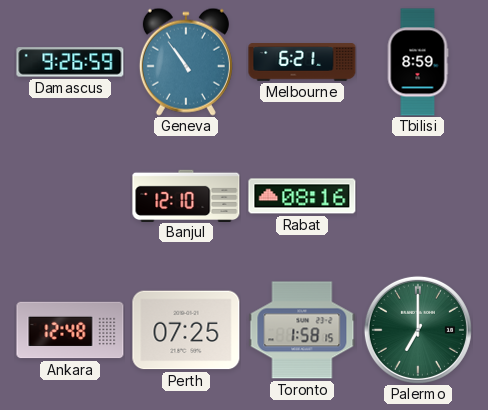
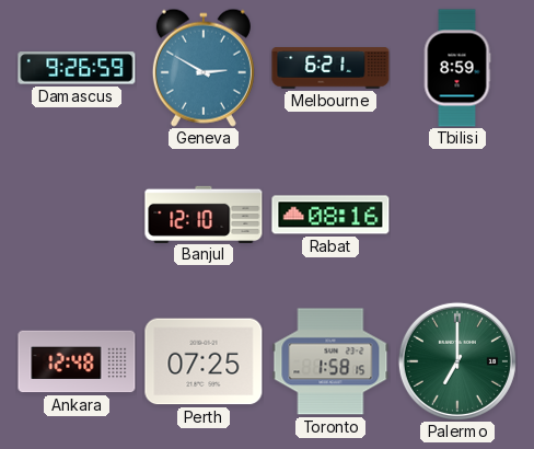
Geneva: 10:54 -> 2:50 (204, 68)
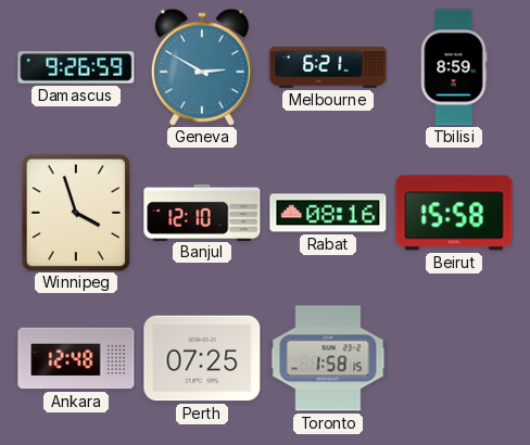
Winnipeg: none -> 3:57 (75, 212)
Beirut: none -> 15:58 (454, 213)
Palermo: 7:00 -> none (457, 361)
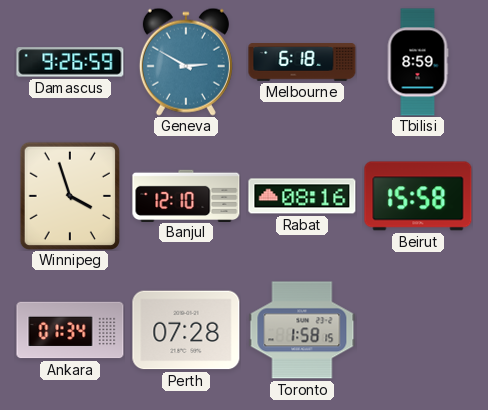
Melbourne: 6:21 -> 6:18 (302, 62)
Ankara: 12:48 -> 01:34 (70, 330)
Perth: 07:25 -> 07:28 (186, 330)
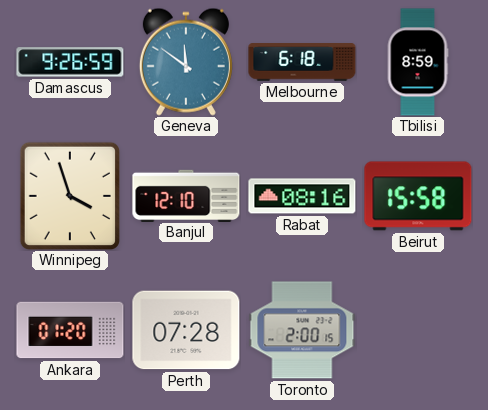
Geneva: 2:50 -> 11:51 (186, 62)
Ankara: 01:34 -> 01:20 (70, 330)
Toronto: 1:58 -> 2:00 (302, 330)
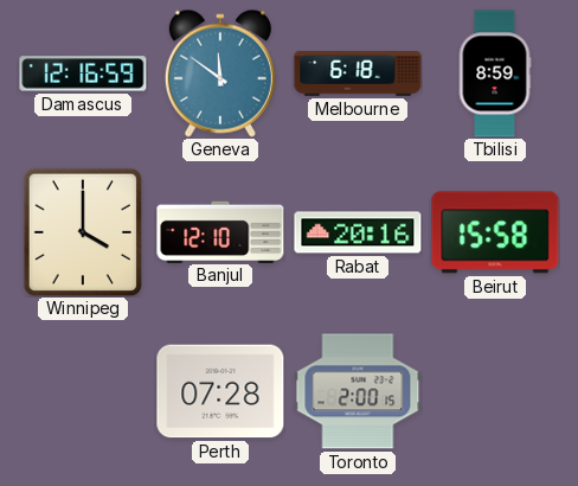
Damascus: 9:26 -> 12:16 (83, 73)
Winnipeg: 3:57 -> 4:00 (82, 231)
Rabat: 08:16 -> 20:16 (358, 232)
Ankara: 01:20 -> none (70, 330)
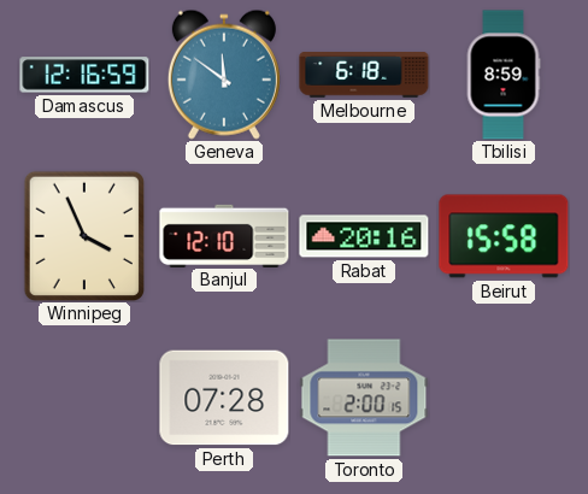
Winnipeg: 4:00 -> 3:56 (83, 235)
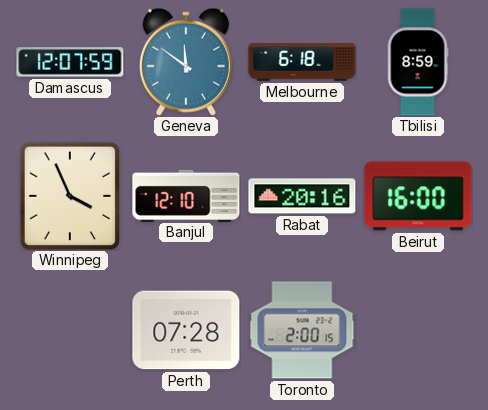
Damascus: 12:16 -> 12:07 (70, 62)
Beirut: 15:58 -> 16:00 (418, 196)
